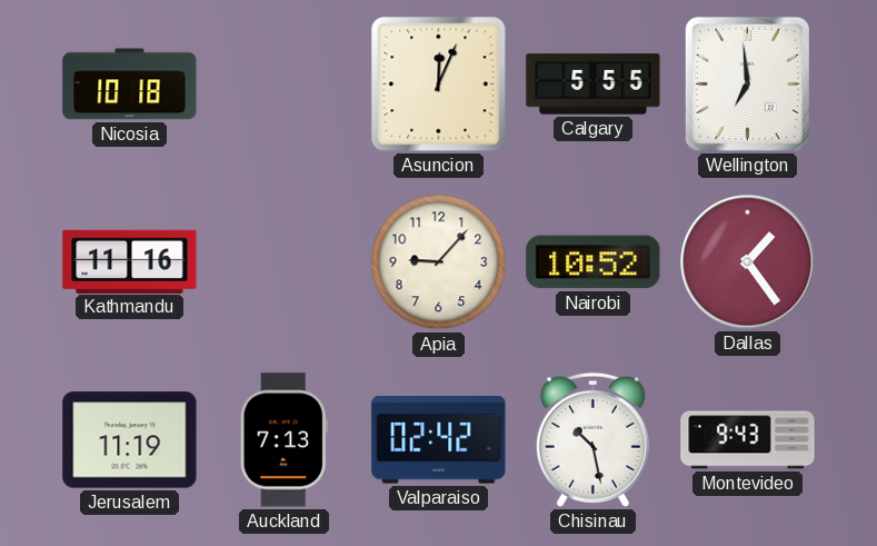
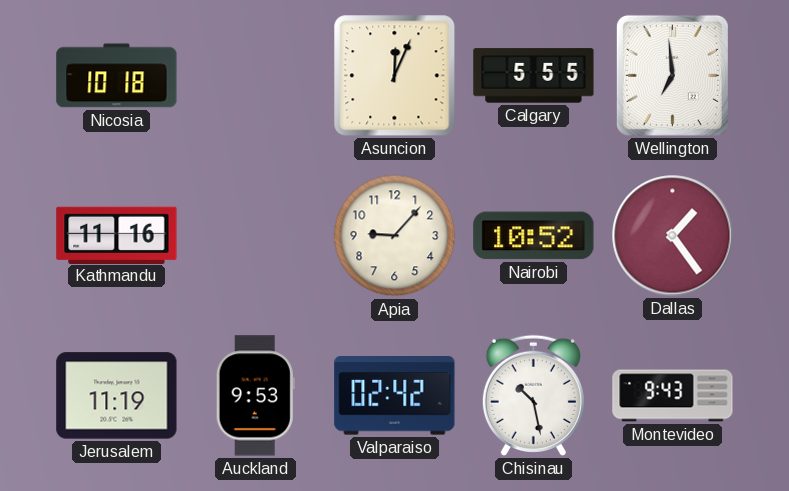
Auckland: 7:13 -> 9:53 (255, 396)
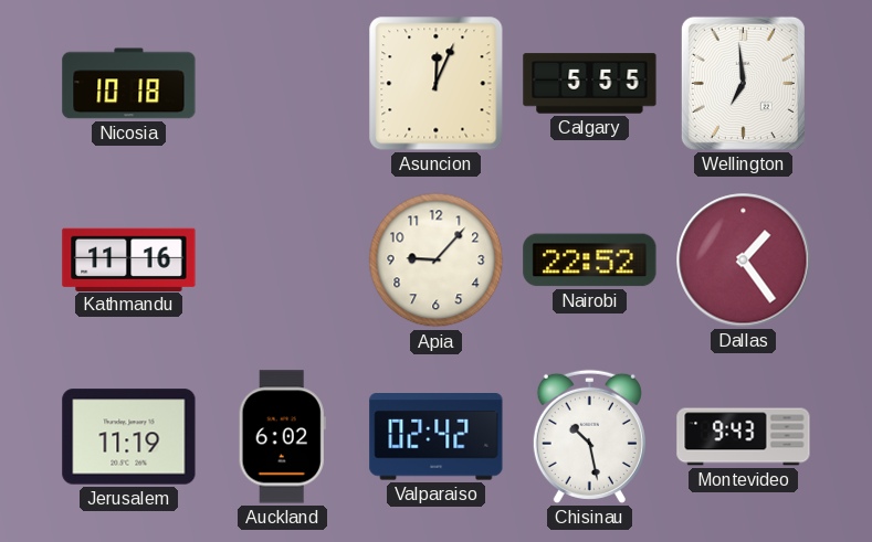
Nairobi: 10:52 -> 22:52 (590, 261)
Auckland: 9:53 -> 6:02 (282, 437)
